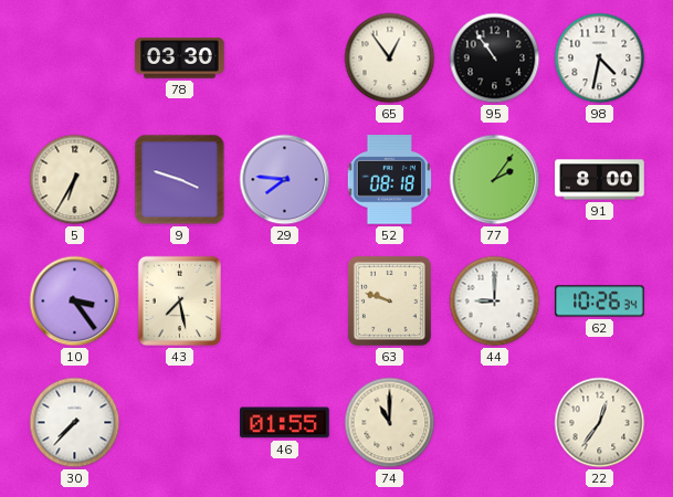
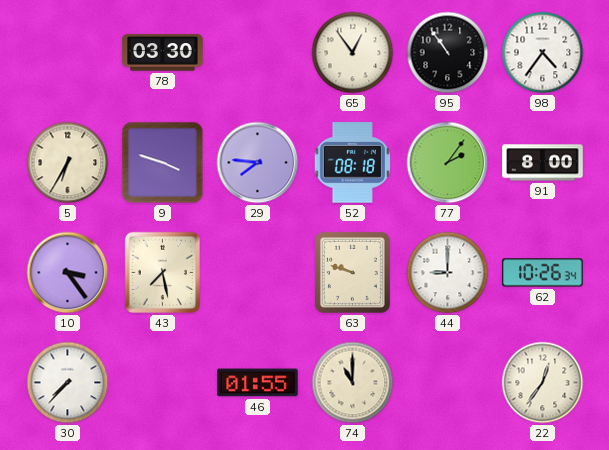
98: 4:32 -> 4:36 (543, 53)
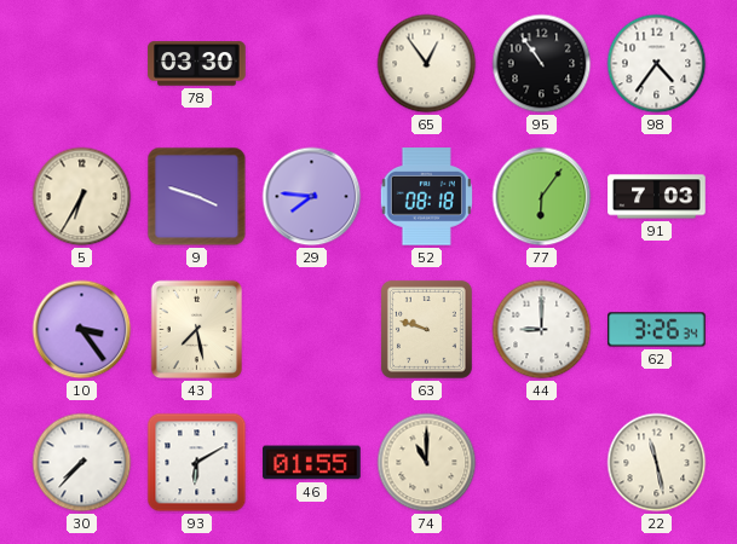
77: 2:06 -> 6:06 (542, 197)
91: 8:00 -> 7:03 (657, 197)
62: 10:26 -> 3:26 (657, 330)
93: none -> 6:10 (197, 463)
22: 12:36 -> 11:28 (657, 463)
